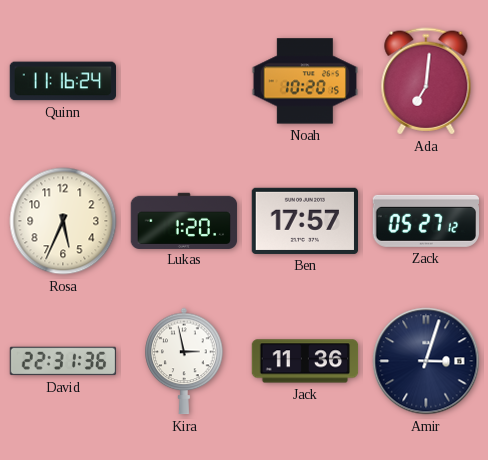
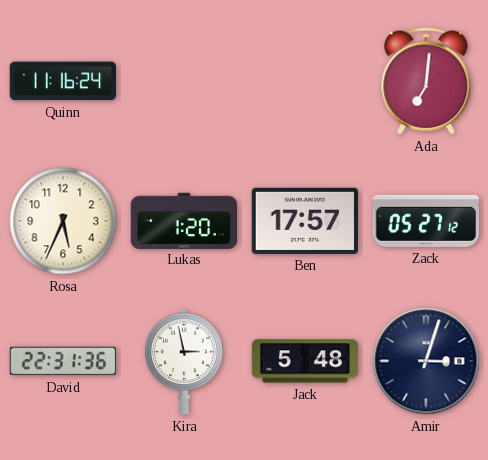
Noah: 10:20 -> none (305, 81)
Jack: 11:36 -> 5:48 (305, 361)
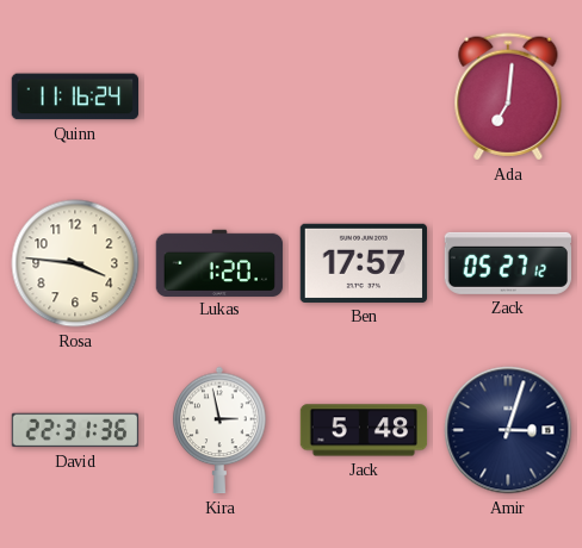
Rosa: 5:34 -> 3:46 (75, 263)
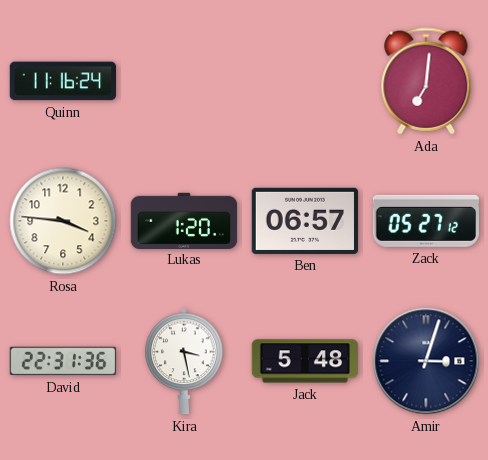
Ben: 17:57 -> 06:57 (304, 221)
Kira: 2:58 -> 3:28 (184, 361)
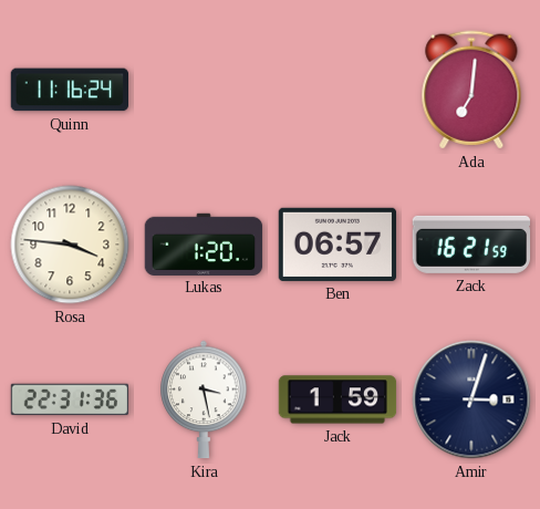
Zack: 05:27 -> 16:21 (470, 245)
Jack: 5:48 -> 1:59 (337, 399)
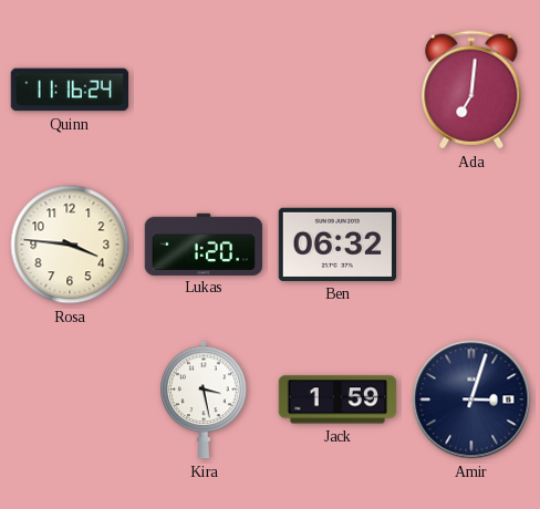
Ben: 06:57 -> 06:32 (336, 245)
Zack: 16:21 -> none (470, 245)
David: 22:31 -> none (70, 399)
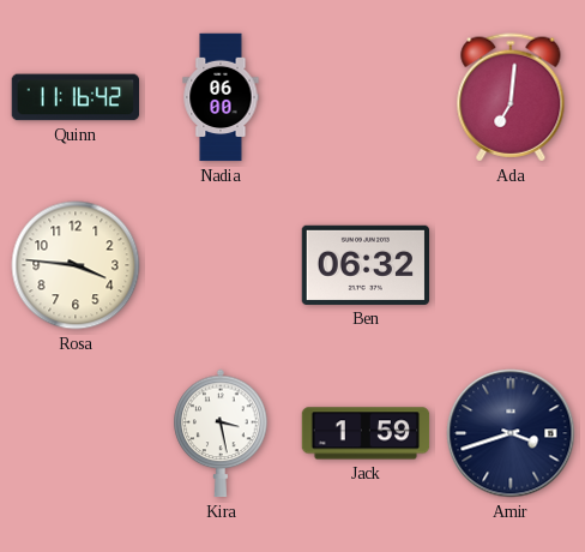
Quinn: 11:16:24 -> 11:16:42 (74, 97)
Nadia: none -> 06:00 (221, 97)
Lukas: 1:20 -> none (204, 243)
Amir: 3:03 -> 3:42 (511, 433)
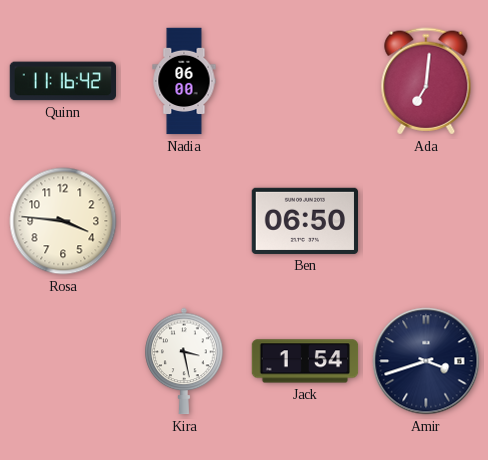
Ben: 06:32 -> 06:50 (304, 221)
Jack: 1:59 -> 1:54 (305, 361)
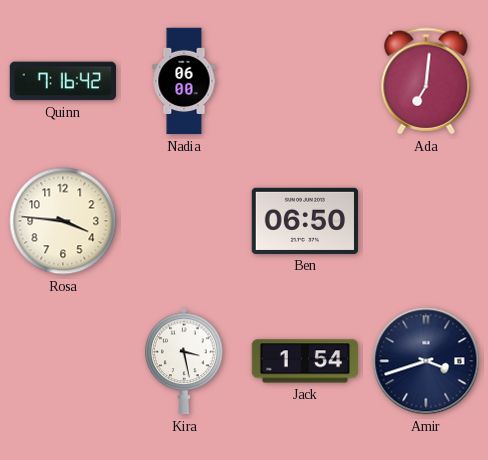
Quinn: 11:16 -> 7:16 (62, 81)
